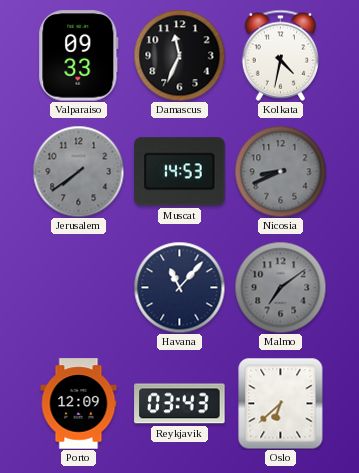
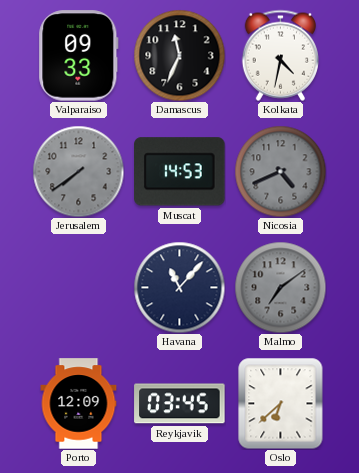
Nicosia: 8:41 -> 4:41 (280, 171)
Reykjavik: 03:43 -> 03:45 (180, 404)
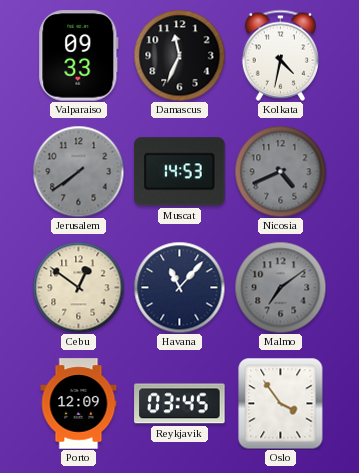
Cebu: none -> 12:51 (78, 287)
Oslo: 6:38 -> 3:54 (281, 403)
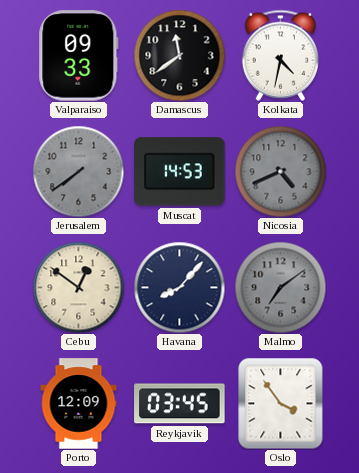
Damascus: 11:34 -> 11:39 (179, 55)
Havana: 11:07 -> 8:07 (179, 287)
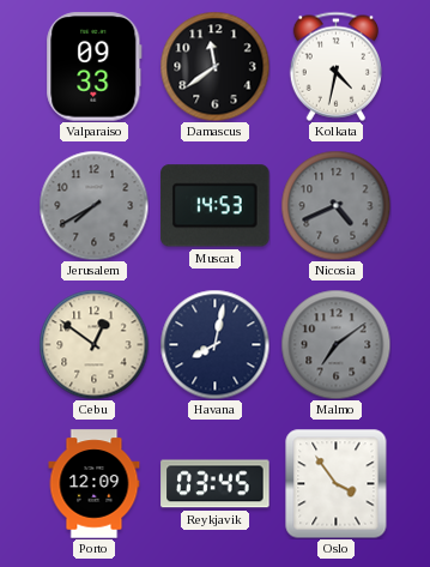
Jerusalem: 7:39 -> 7:40 (93, 205)
Havana: 8:07 -> 8:02 (214, 344)
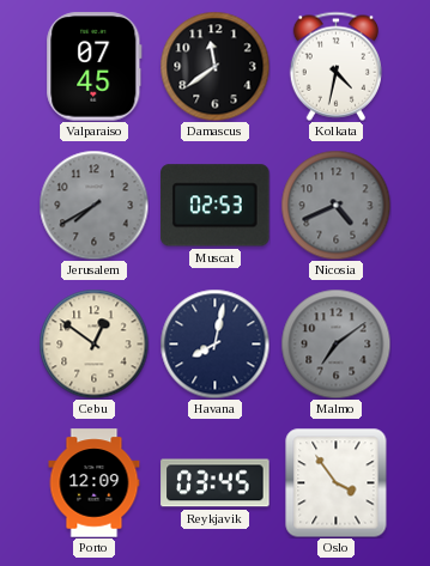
Valparaiso: 09:33 -> 07:45 (95, 67)
Muscat: 14:53 -> 02:53 (216, 206)
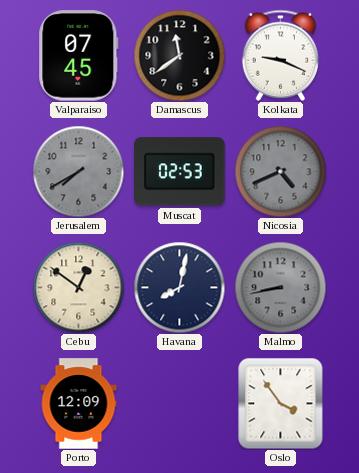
Kolkata: 4:32 -> 9:19 (280, 55)
Malmo: 7:09 -> 8:43 (280, 287)
Reykjavik: 03:45 -> none (216, 483)
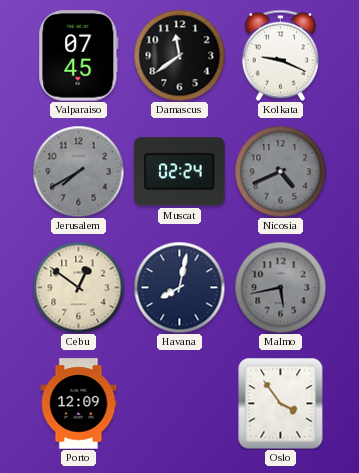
Muscat: 02:53 -> 02:24 (180, 172)
Malmo: 8:43 -> 5:43 (280, 287)
